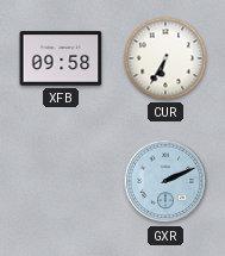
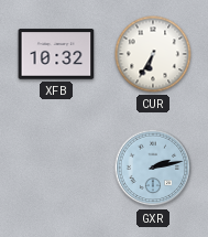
XFB: 09:58 -> 10:32 (56, 54)
GXR: 2:11 -> 2:13 (153, 168)
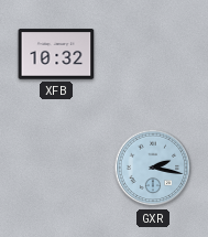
CUR: 6:35 -> none (153, 54)
GXR: 2:13 -> 2:17 (153, 168)
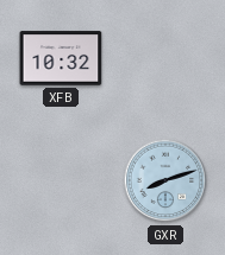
GXR: 2:17 -> 8:12 (165, 180)
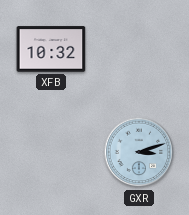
GXR: 8:12 -> 3:12 (139, 152)
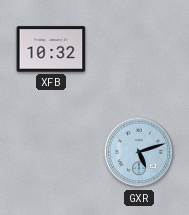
GXR: 3:12 -> 5:12 (139, 152)
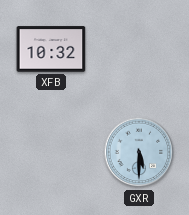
GXR: 5:12 -> 5:30 (139, 152)
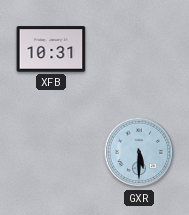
XFB: 10:32 -> 10:31 (51, 49)
